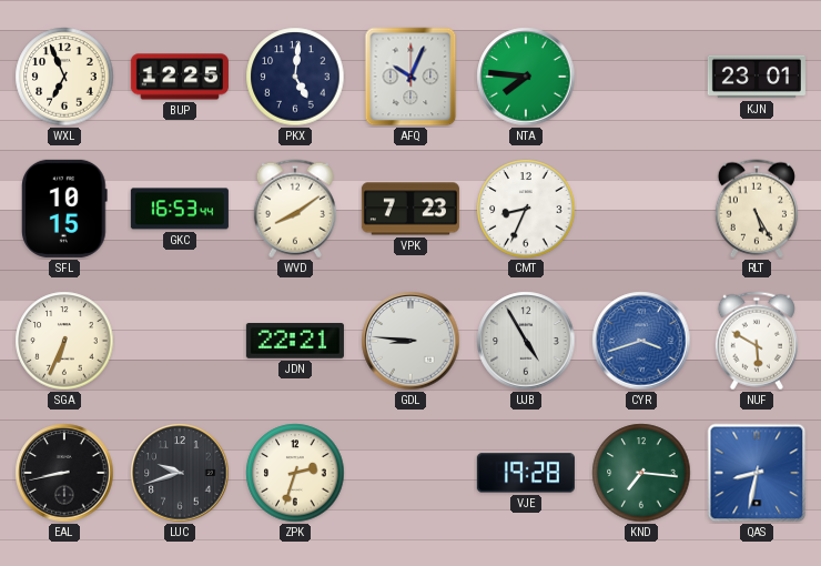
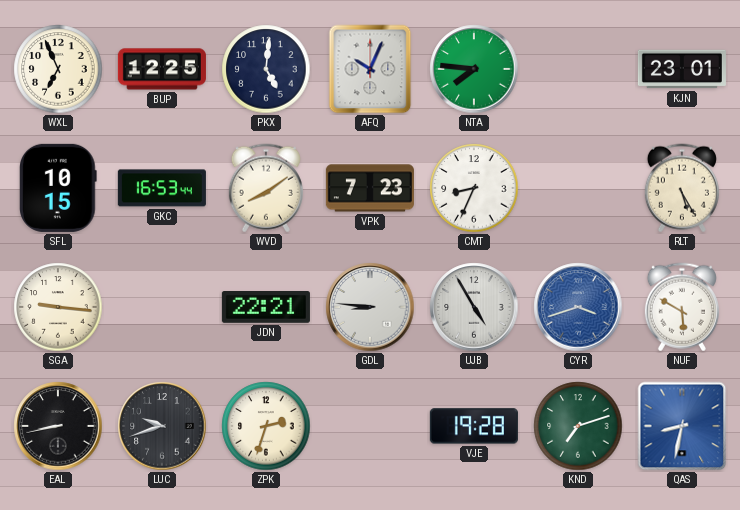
SGA: 6:34 -> 9:16 (58, 307)
KND: 7:16 -> 7:12 (578, 426)
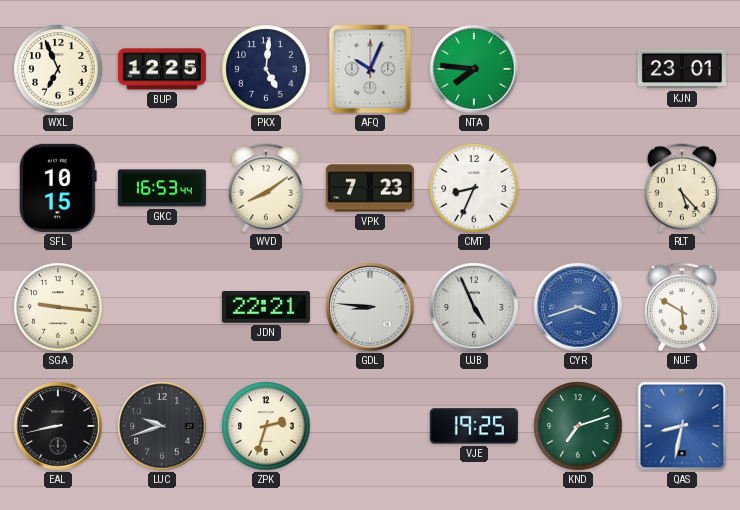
RLT: 5:25 -> 5:23 (682, 188)
UJB: 4:55 -> 4:56 (474, 307)
VJE: 19:28 -> 19:25 (474, 426)
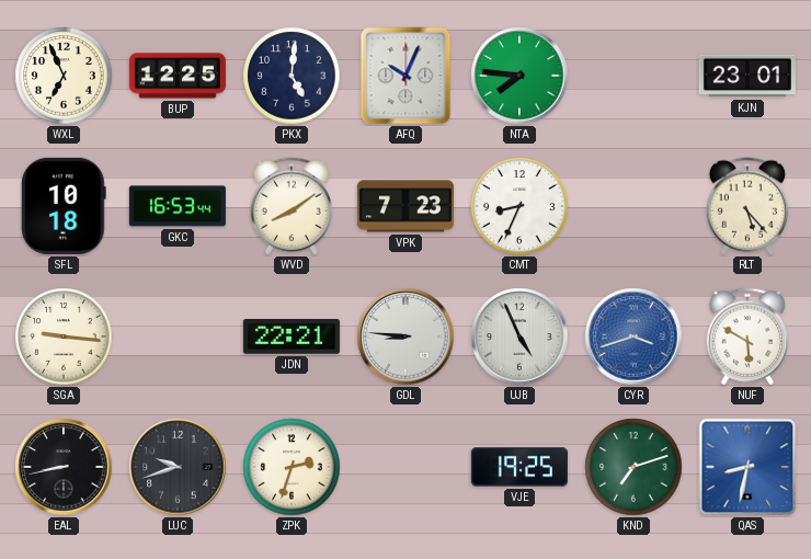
SFL: 10:15 -> 10:18 (64, 206)
